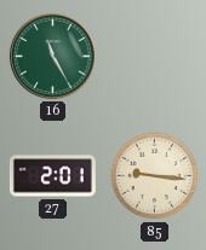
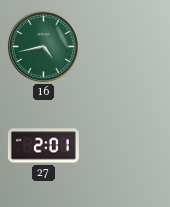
16: 11:25 -> 4:43 (43, 46)
85: 9:16 -> none (155, 176)
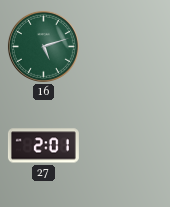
16: 4:43 -> 5:12 (43, 46)
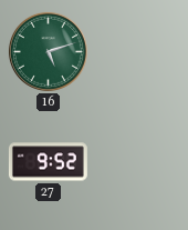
27: 2:01 -> 9:52 (48, 162)
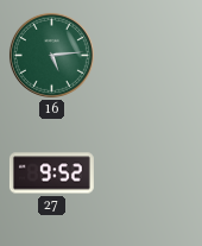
16: 5:12 -> 5:14 (51, 55)
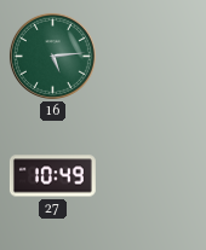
27: 9:52 -> 10:49 (52, 176)
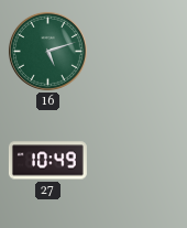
16: 5:14 -> 5:12 (47, 51)
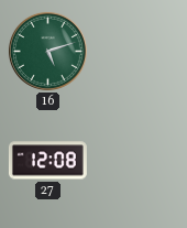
27: 10:49 -> 12:08 (47, 161)
